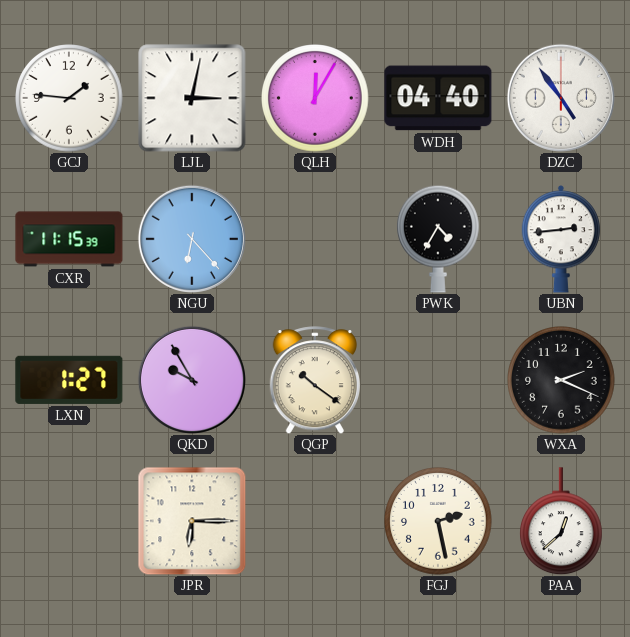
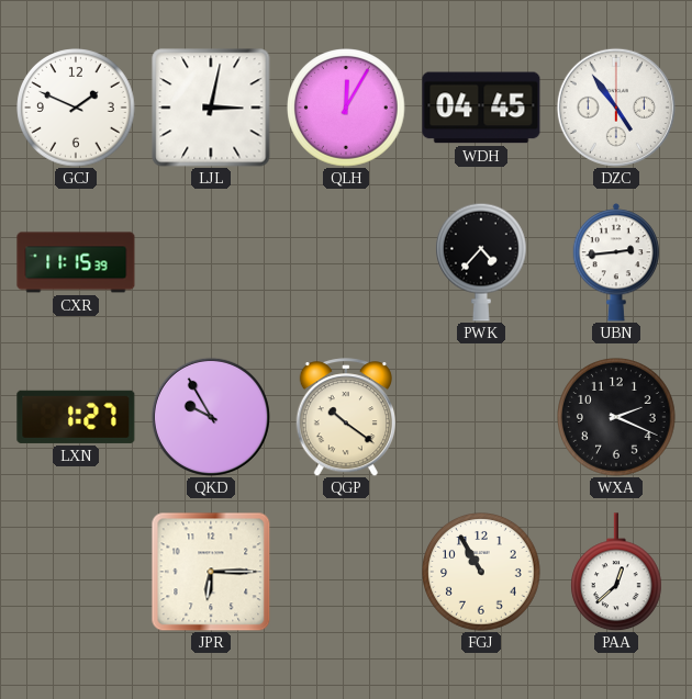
GCJ: 1:46 -> 1:49 (76, 108)
WDH: 04:40 -> 04:45 (481, 108)
NGU: 6:23 -> none (192, 239)
PWK: 4:35 -> 4:37 (482, 262)
FGJ: 2:28 -> 10:55 (481, 572)
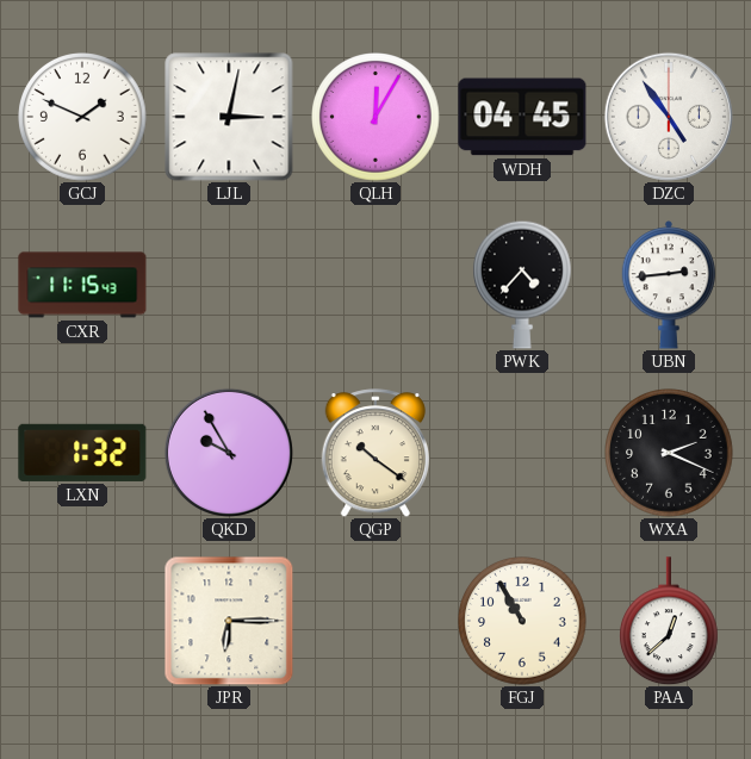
CXR: 11:15:39 -> 11:15:43 (82, 285)
LXN: 1:27 -> 1:32 (82, 453)
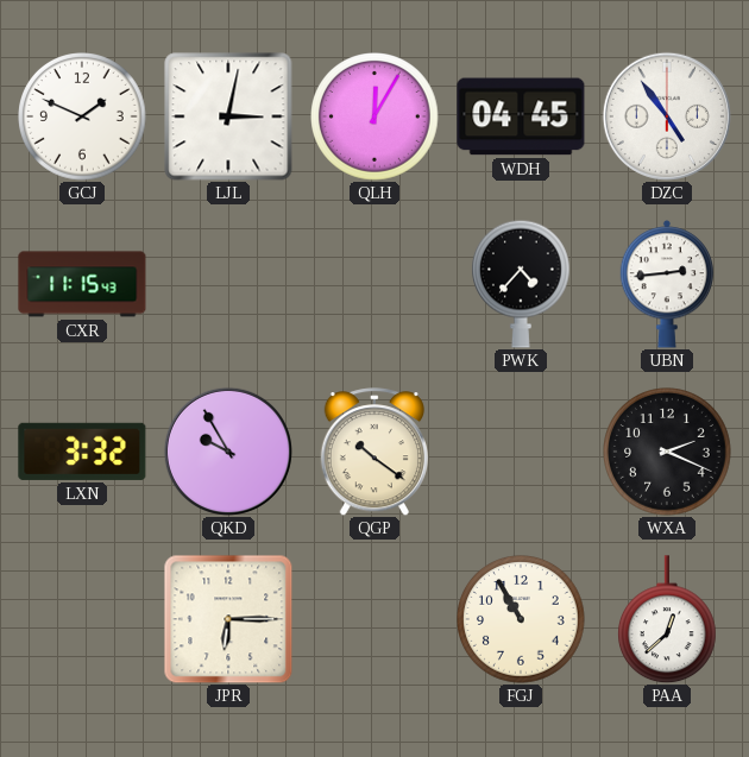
LXN: 1:32 -> 3:32 (82, 452)
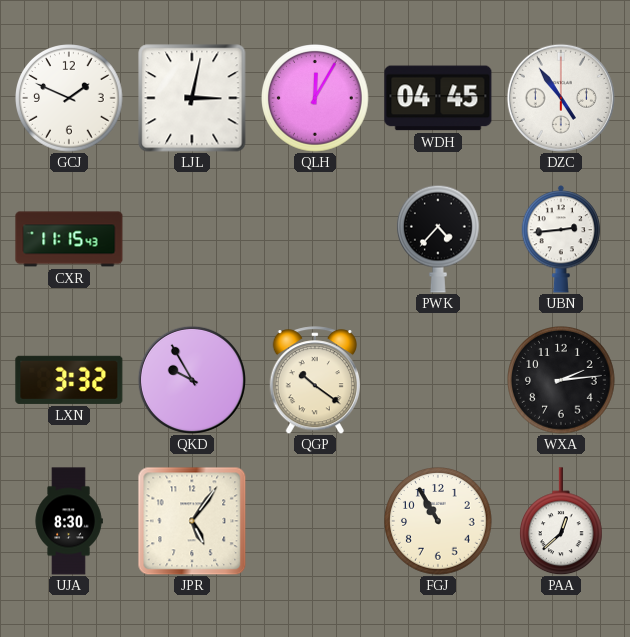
WXA: 2:19 -> 2:14 (561, 380)
UJA: none -> 8:30 (69, 521)
JPR: 6:15 -> 5:06 (192, 521)
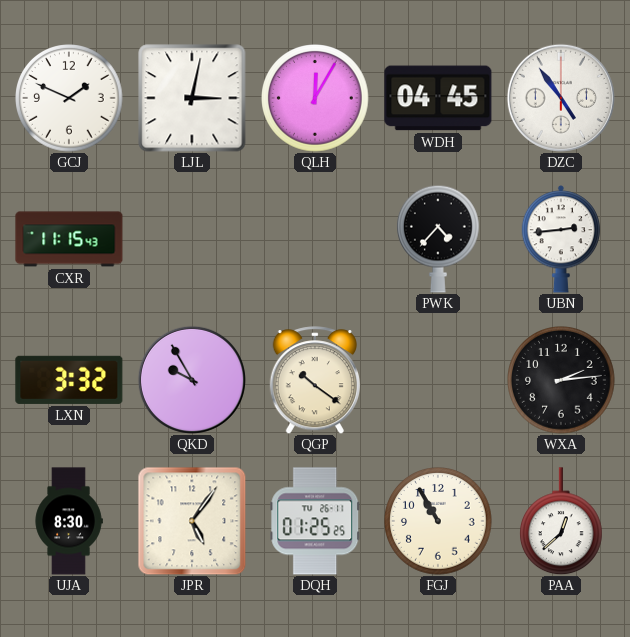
DQH: none -> 01:25 (315, 521)
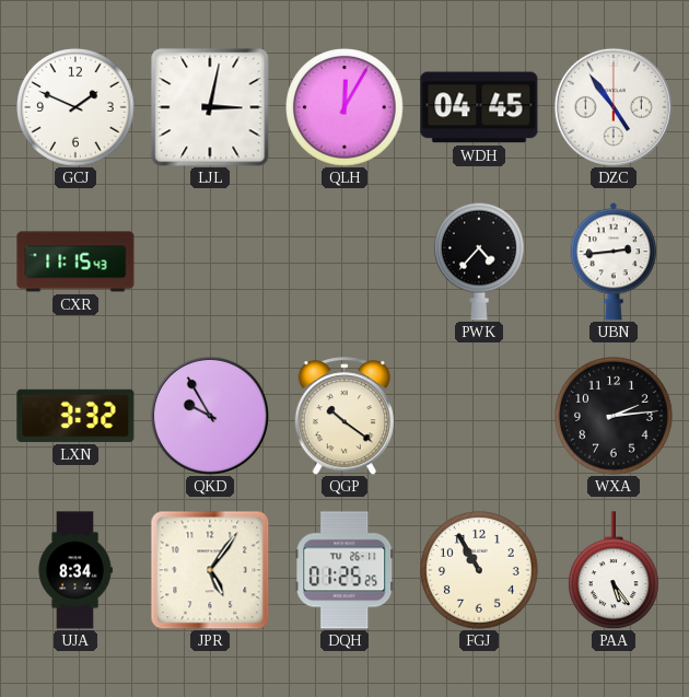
UJA: 8:30 -> 8:34 (75, 570)
PAA: 12:38 -> 5:24 (615, 570)
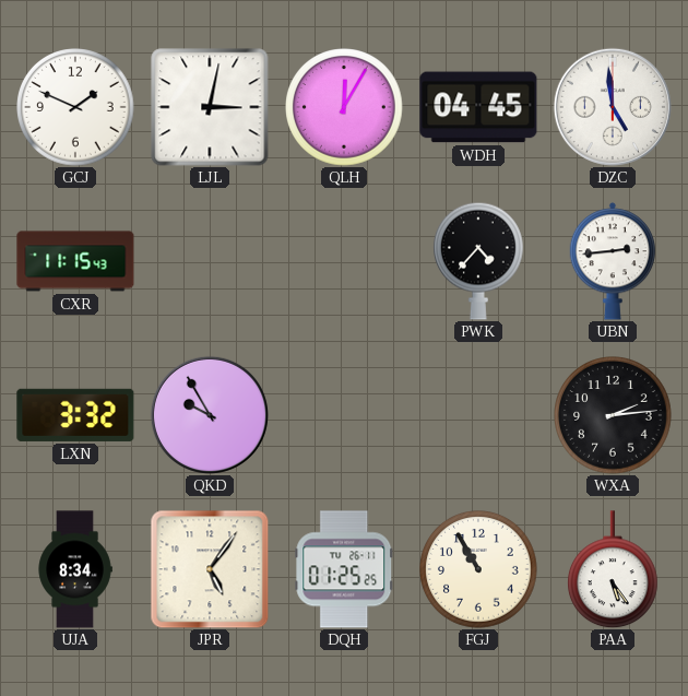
DZC: 4:54 -> 4:59 (613, 107)
QGP: 10:21 -> none (343, 416)
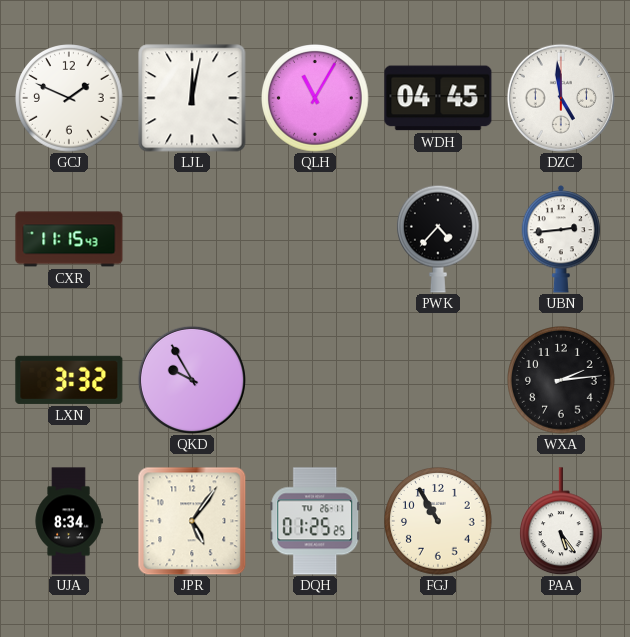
LJL: 3:02 -> 12:02 (192, 98)
QLH: 12:05 -> 11:05 (315, 98)
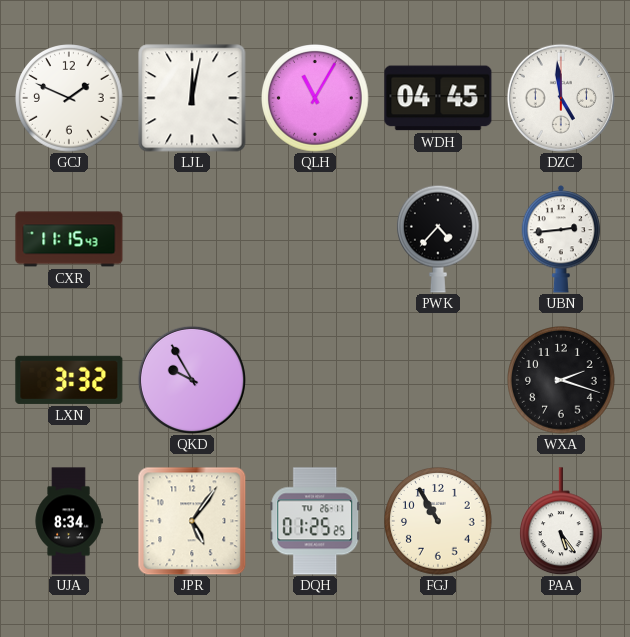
WXA: 2:14 -> 2:18 (561, 380)
